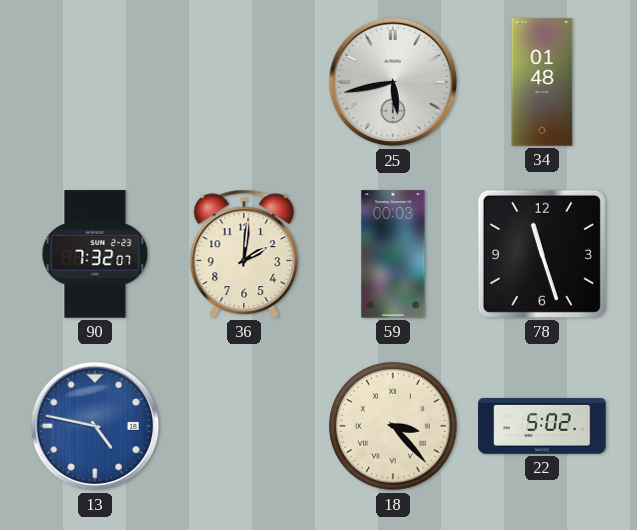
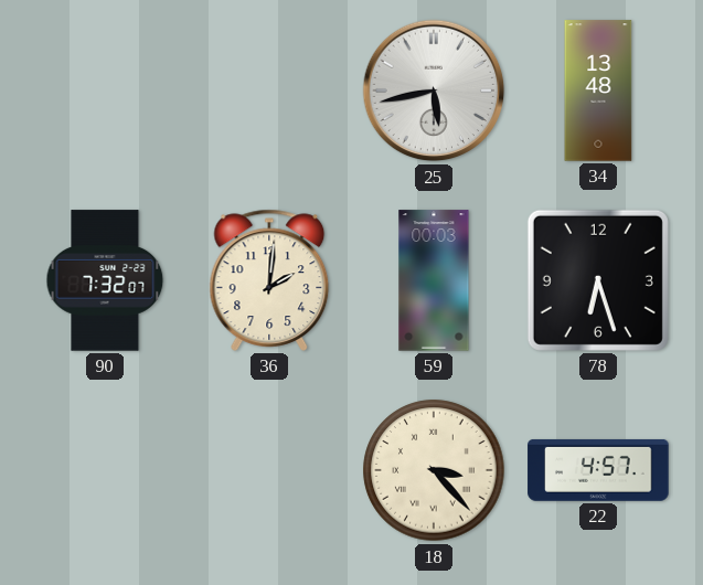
34: 01:48 -> 13:48 (598, 91)
78: 11:27 -> 6:27 (598, 280)
13: 4:47 -> none (95, 426)
22: 5:02 -> 4:57 (598, 470)
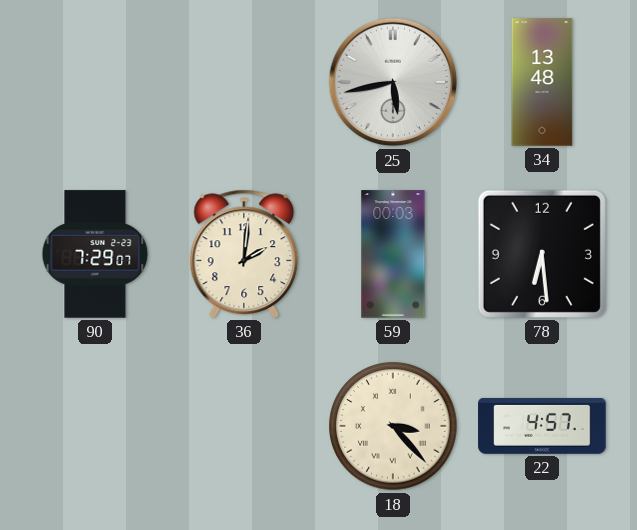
90: 7:32 -> 7:29 (95, 254)
78: 6:27 -> 6:29 (542, 254)
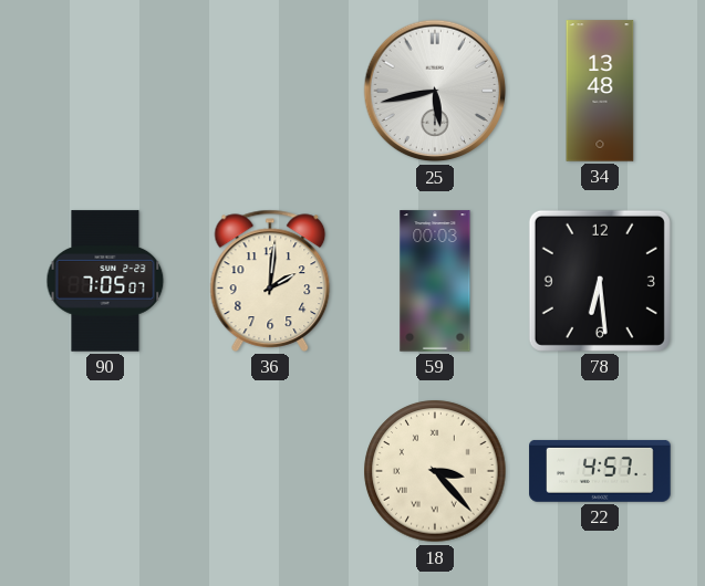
90: 7:29 -> 7:05 (105, 281)
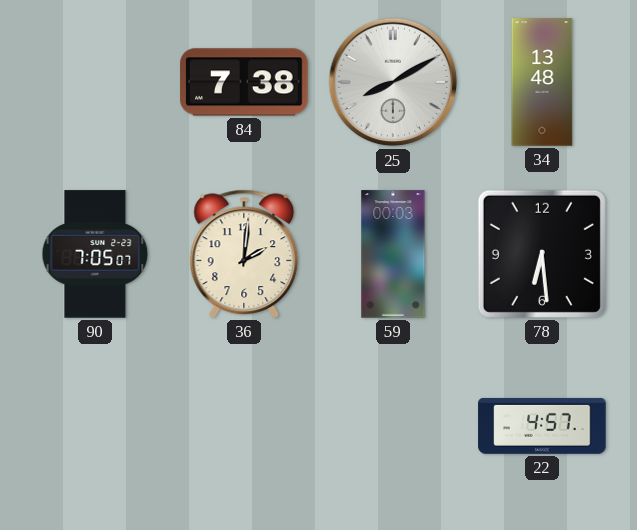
84: none -> 7:38 (244, 82)
25: 5:43 -> 8:10 (393, 82)
18: 3:23 -> none (435, 471)
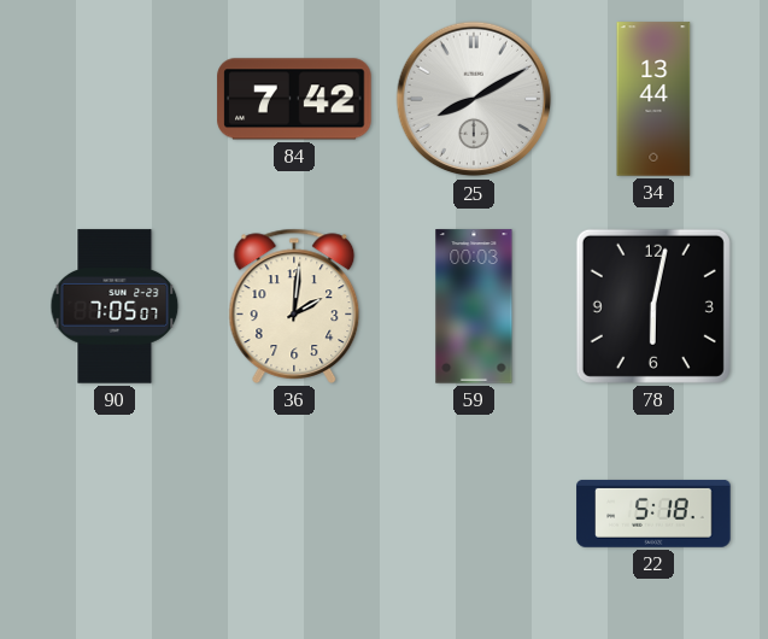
84: 7:38 -> 7:42 (294, 99)
34: 13:48 -> 13:44 (653, 99)
78: 6:29 -> 6:02 (653, 306)
22: 4:57 -> 5:18 (653, 514)
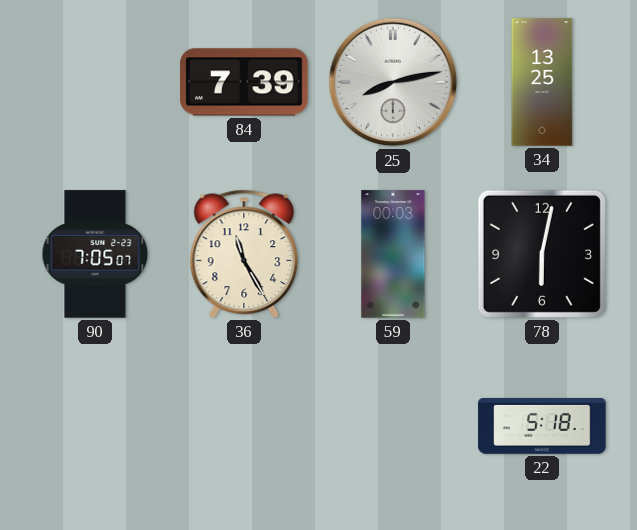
84: 7:42 -> 7:39 (244, 82)
25: 8:10 -> 8:13 (393, 82)
34: 13:44 -> 13:25 (542, 82)
36: 2:01 -> 11:25 (244, 254)
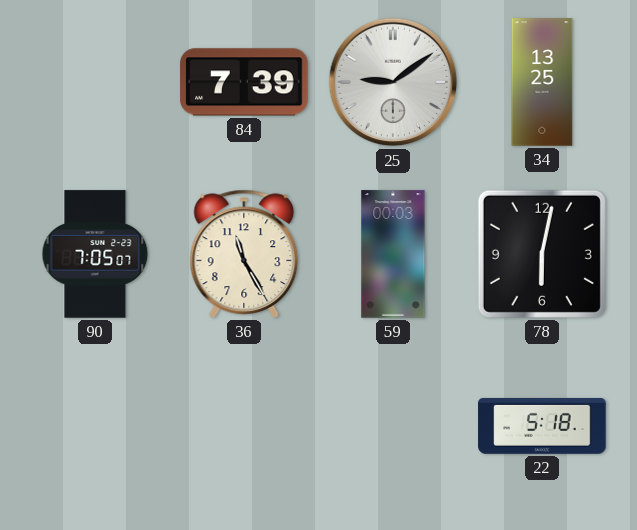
25: 8:13 -> 9:09 (393, 82)
